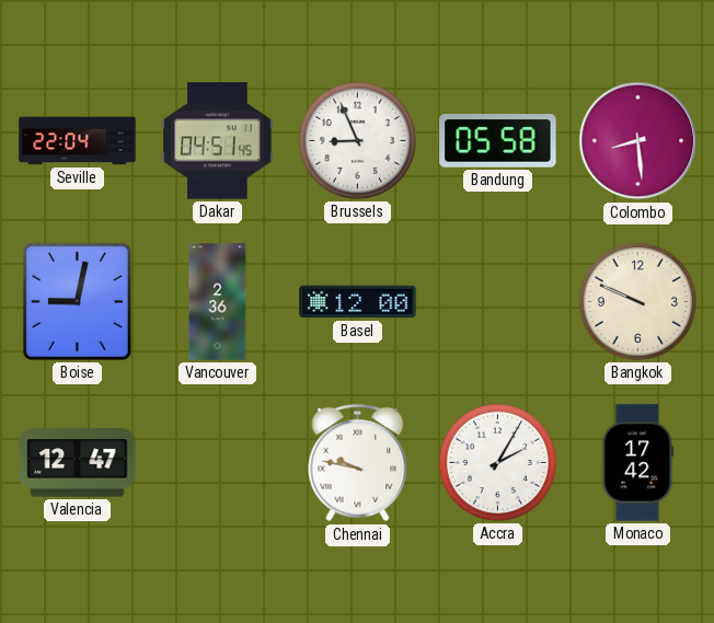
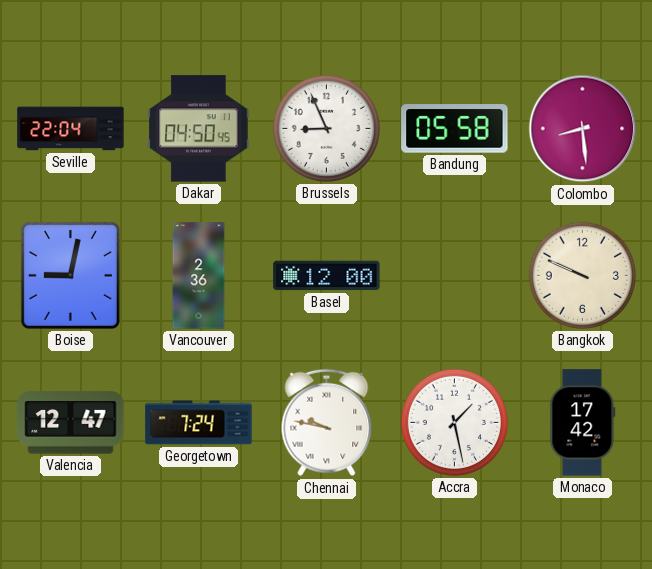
Dakar: 04:51 -> 04:50 (199, 129)
Georgetown: none -> 7:24 (199, 423)
Accra: 2:05 -> 1:28 (454, 422)
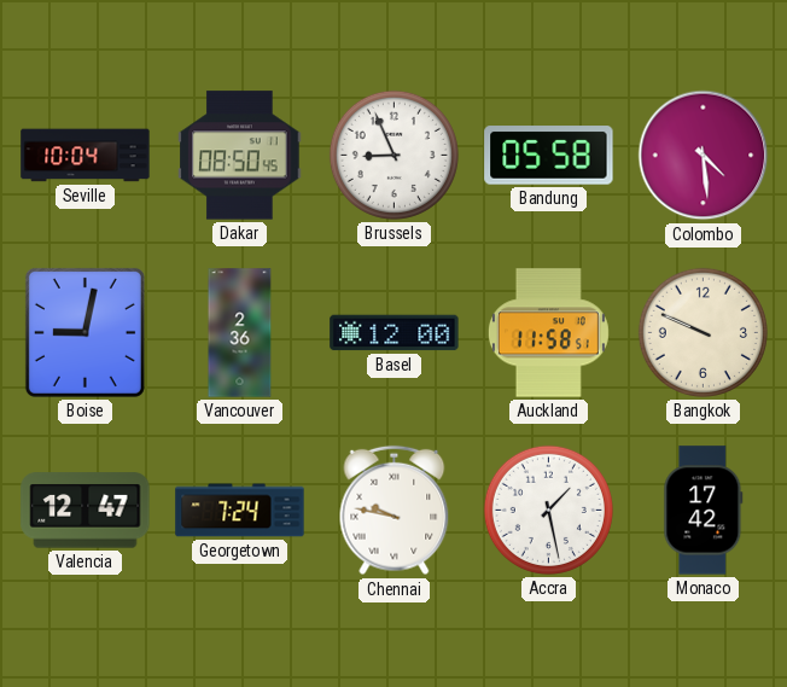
Seville: 22:04 -> 10:04 (86, 156)
Dakar: 04:50 -> 08:50 (240, 156)
Colombo: 8:29 -> 4:29 (704, 156)
Auckland: none -> 11:58 (548, 333)
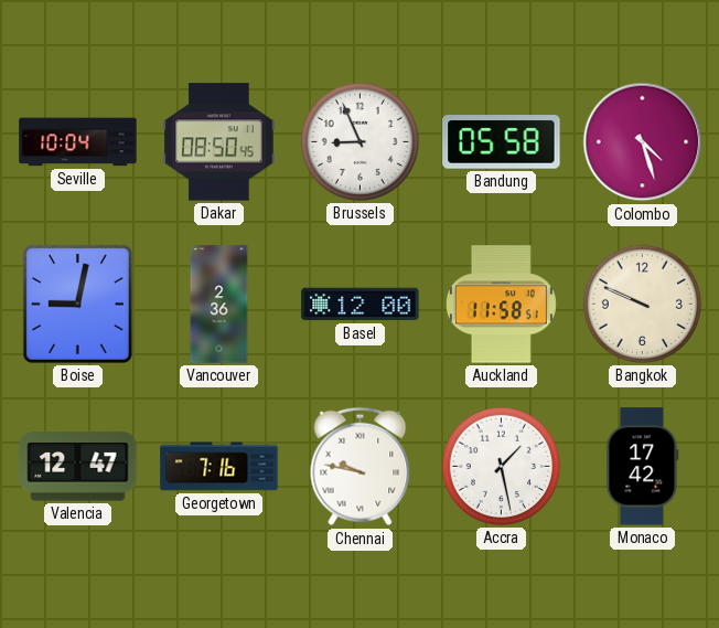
Colombo: 4:29 -> 4:27 (643, 142)
Georgetown: 7:24 -> 7:16 (219, 467)
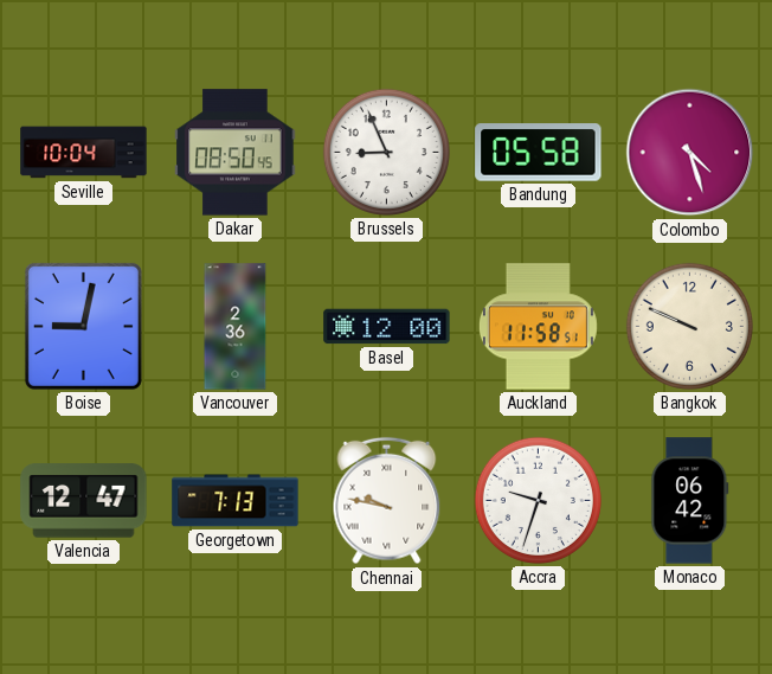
Georgetown: 7:16 -> 7:13 (236, 501)
Accra: 1:28 -> 9:33 (538, 500)
Monaco: 17:42 -> 06:42 (690, 501)
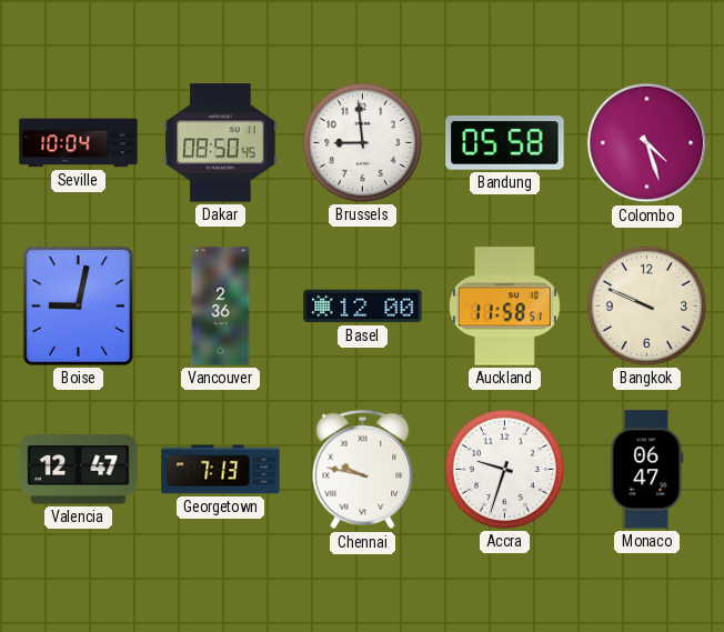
Brussels: 8:56 -> 8:59 (362, 142)
Monaco: 06:42 -> 06:47 (647, 470)
